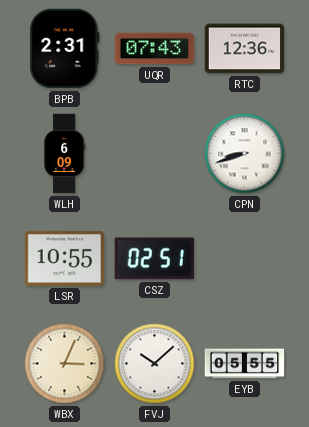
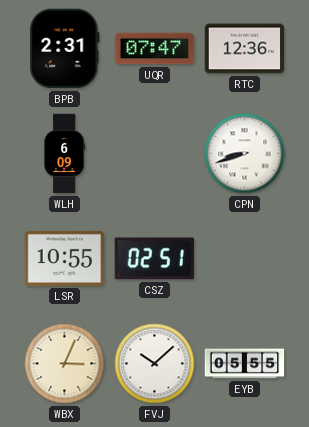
UQR: 07:43 -> 07:47 (155, 49)
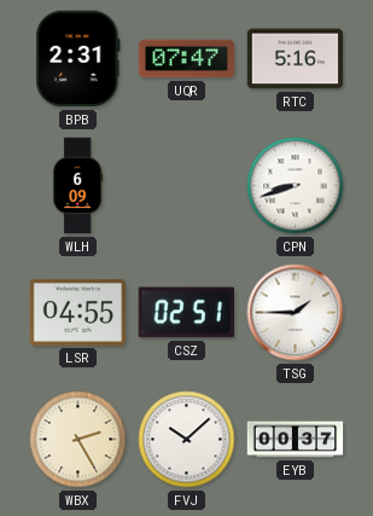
RTC: 12:36 -> 5:16 (296, 59)
LSR: 10:55 -> 04:55 (78, 312)
TSG: none -> 1:45 (296, 313)
WBX: 3:04 -> 2:25 (78, 440)
EYB: 05:55 -> 00:37 (296, 440)
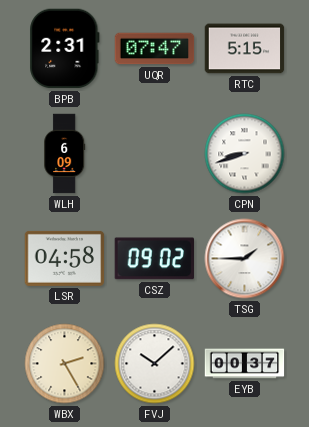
RTC: 5:16 -> 5:15 (245, 49)
LSR: 04:55 -> 04:58 (65, 258)
CSZ: 02:51 -> 09:02 (154, 259)
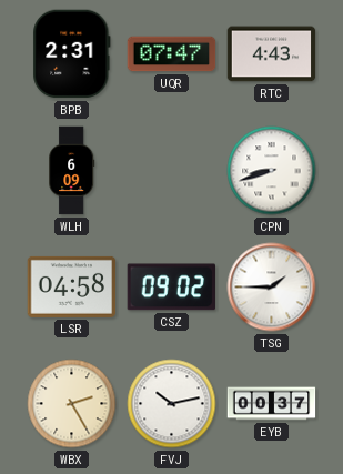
RTC: 5:15 -> 4:43 (272, 54)
FVJ: 10:08 -> 10:13 (172, 404)
